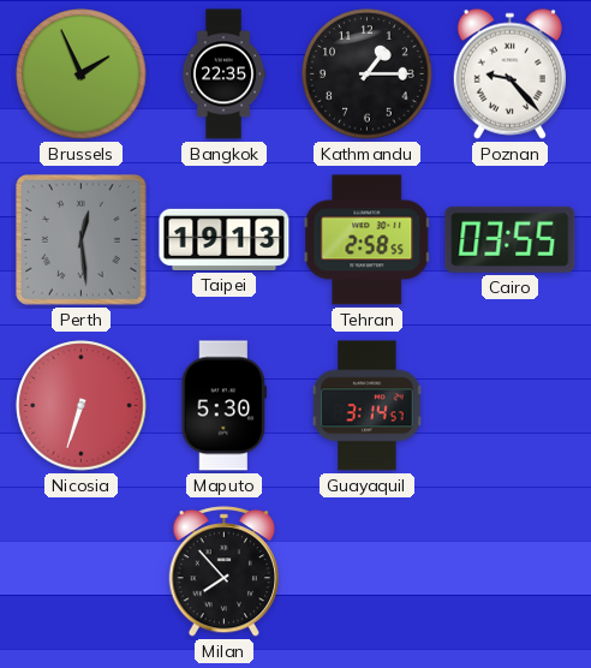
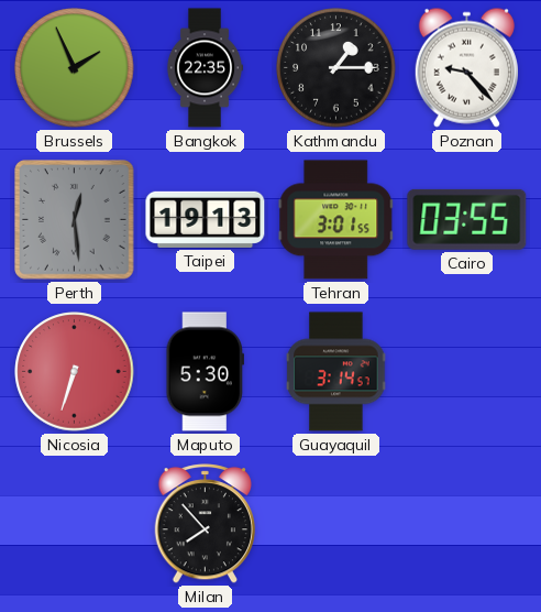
Tehran: 2:58 -> 3:01 (336, 220)
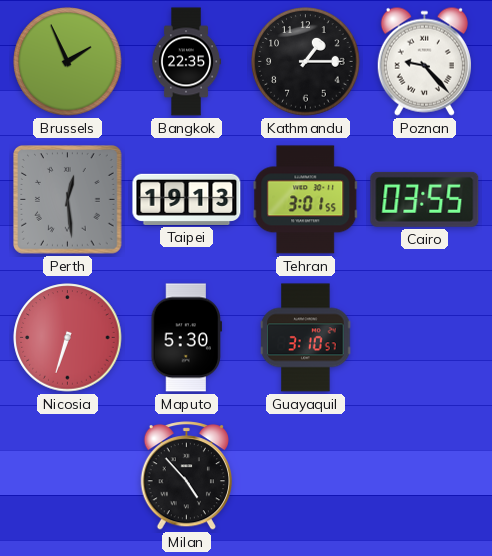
Guayaquil: 3:14 -> 3:10 (306, 338)
Milan: 7:53 -> 4:53 (186, 476)
